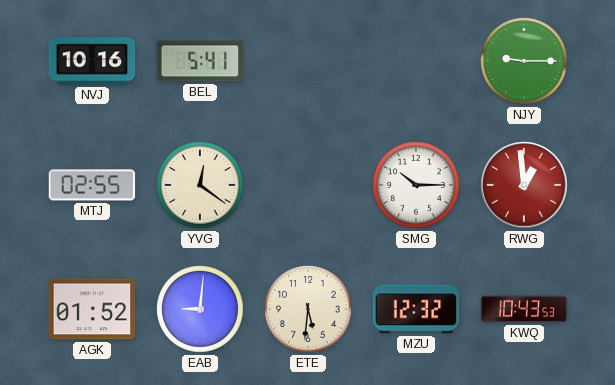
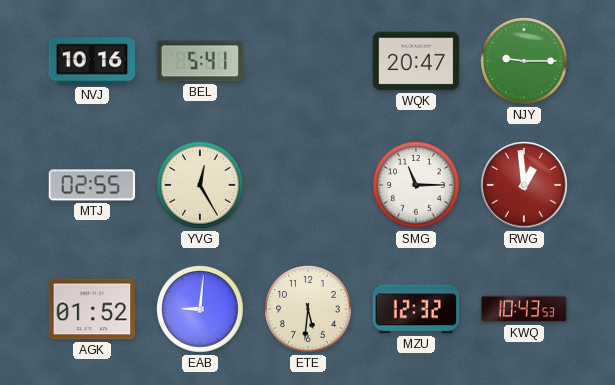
WQK: none -> 20:47 (416, 61)
YVG: 12:21 -> 12:25 (200, 185)
SMG: 10:15 -> 11:15 (416, 185)
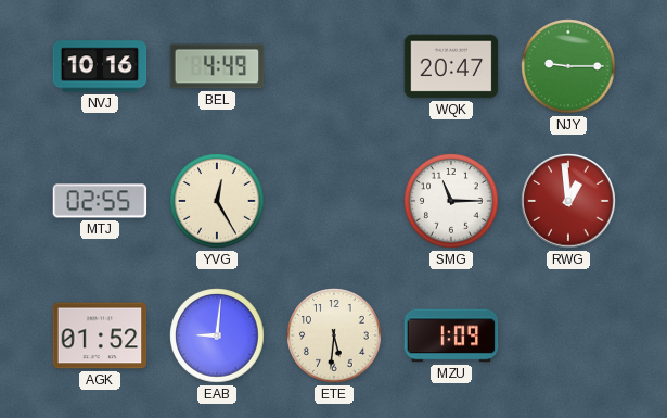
BEL: 5:41 -> 4:49 (217, 66)
MZU: 12:32 -> 1:09 (451, 335)
KWQ: 10:43 -> none (524, 309)
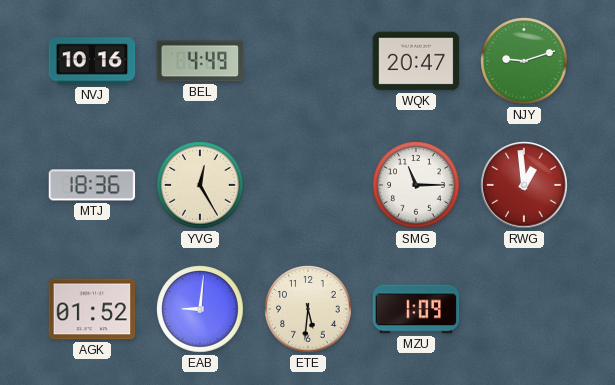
NJY: 9:15 -> 9:12 (524, 61)
MTJ: 02:55 -> 18:36 (92, 185)
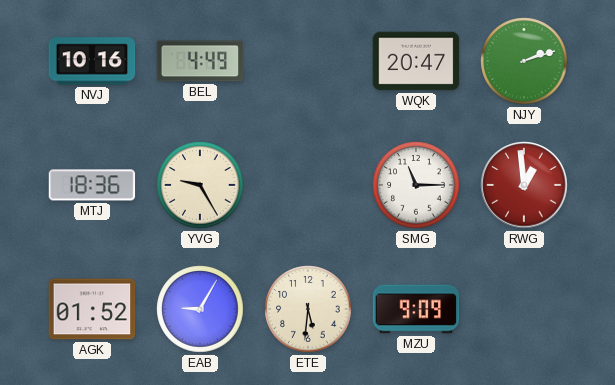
NJY: 9:12 -> 2:12 (524, 61)
YVG: 12:25 -> 9:25 (200, 185)
EAB: 9:01 -> 9:05 (200, 309)
MZU: 1:09 -> 9:09 (416, 309)
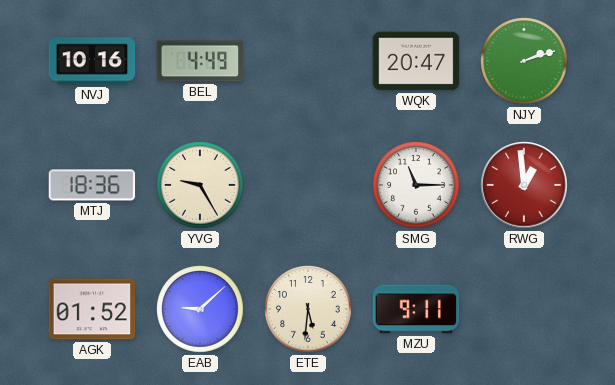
EAB: 9:05 -> 9:08 (200, 309)
MZU: 9:09 -> 9:11 (416, 309)
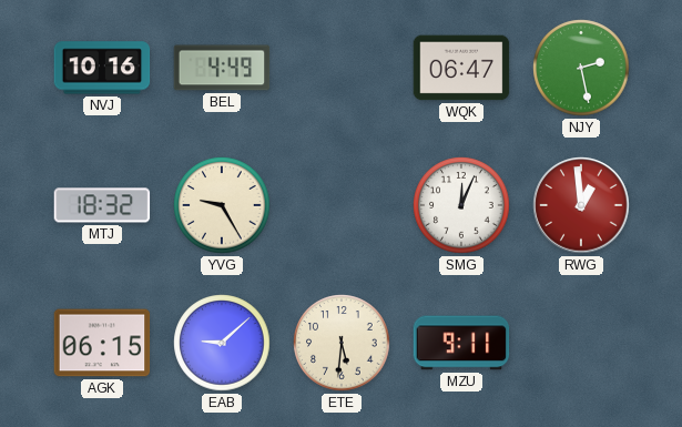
WQK: 20:47 -> 06:47 (461, 68)
NJY: 2:12 -> 2:28 (581, 68)
MTJ: 18:36 -> 18:32 (102, 205)
SMG: 11:15 -> 12:04 (461, 205)
AGK: 01:52 -> 06:15 (102, 343)
